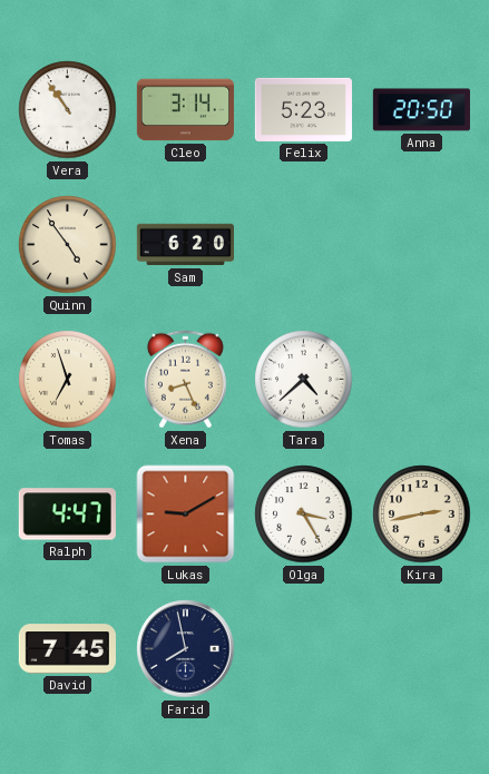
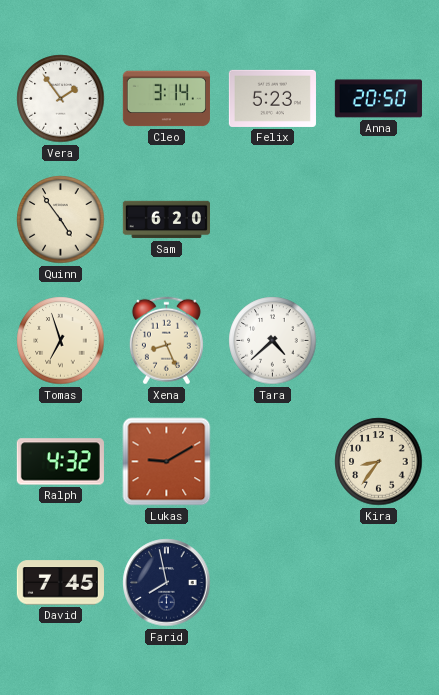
Vera: 10:54 -> 1:54 (61, 99)
Ralph: 4:47 -> 4:32 (60, 462)
Olga: 3:25 -> none (304, 515)
Kira: 2:43 -> 8:36 (379, 462)
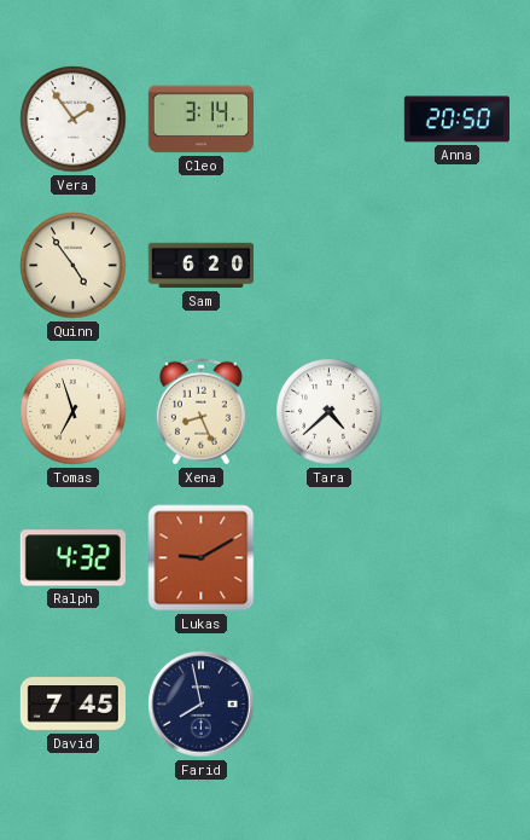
Felix: 5:23 -> none (272, 98)
Kira: 8:36 -> none (379, 462)
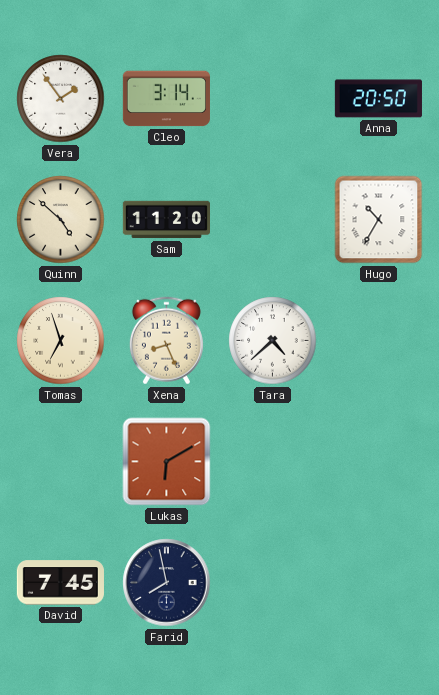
Quinn: 4:54 -> 4:52 (61, 220)
Sam: 6:20 -> 11:20 (166, 220)
Hugo: none -> 10:35 (379, 220)
Ralph: 4:32 -> none (72, 558)
Lukas: 9:10 -> 6:10 (167, 462)
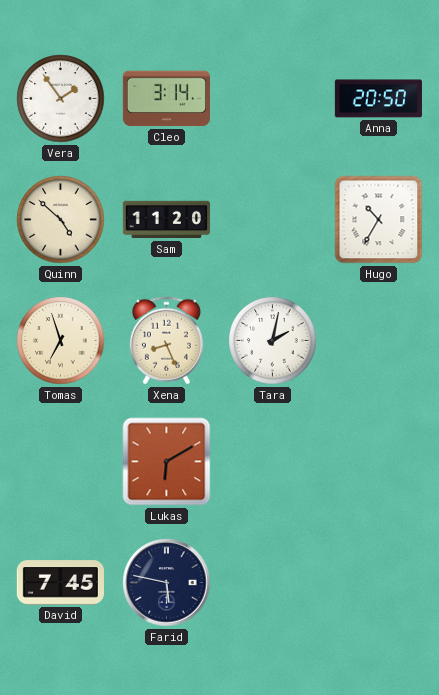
Tara: 4:38 -> 2:02 (273, 341)
Farid: 7:58 -> 5:47 (167, 583)
